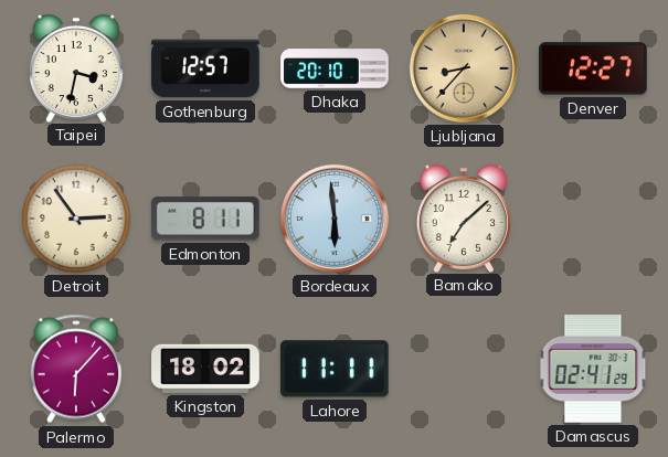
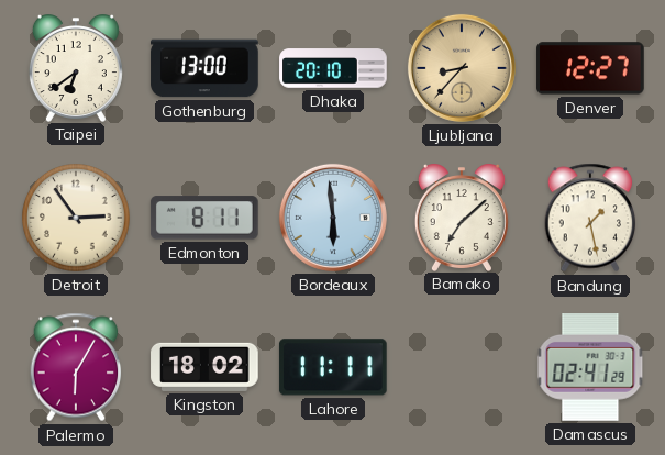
Taipei: 3:32 -> 6:39 (76, 68)
Gothenburg: 12:57 -> 13:00 (204, 68)
Bandung: none -> 1:28 (590, 218)
Palermo: 6:07 -> 6:05 (76, 367)
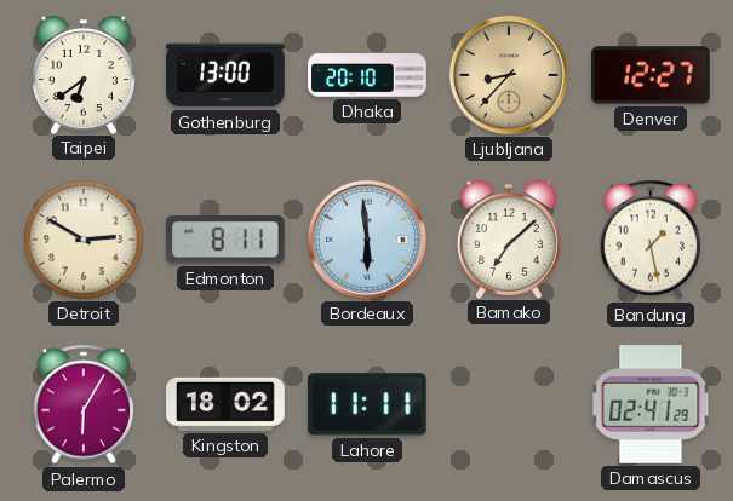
Detroit: 2:54 -> 2:50 (85, 241)
